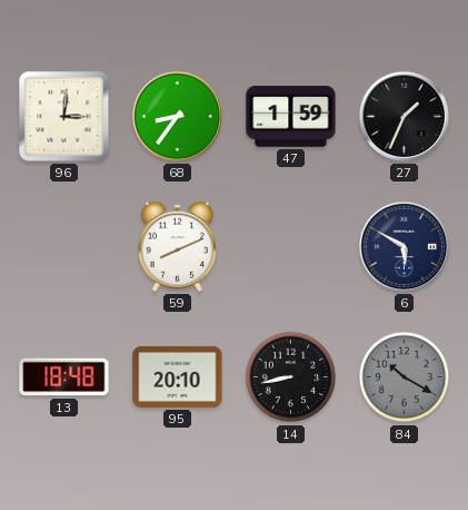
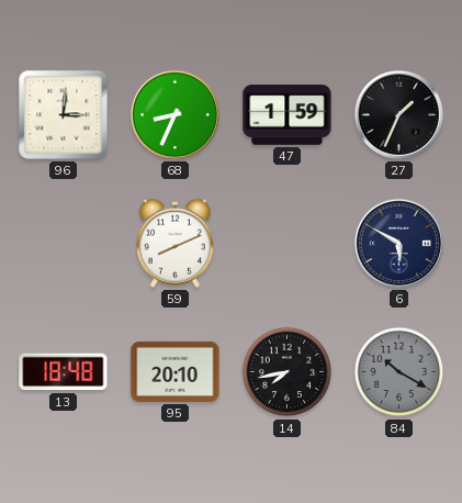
68: 8:36 -> 8:34 (174, 114)
14: 8:43 -> 7:43 (288, 372)
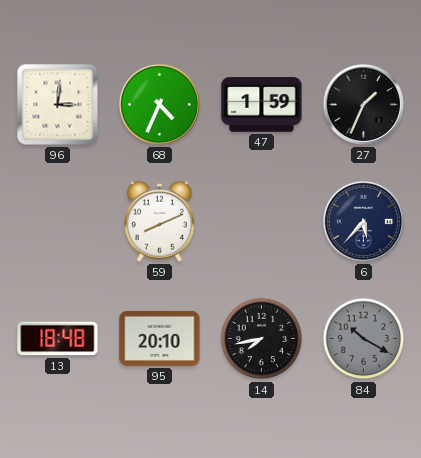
68: 8:34 -> 4:34 (159, 104)
6: 5:50 -> 5:37 (363, 221)
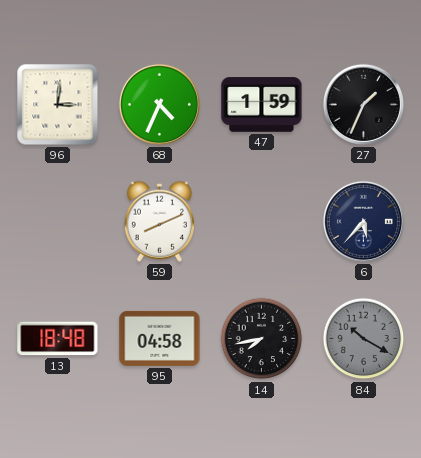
95: 20:10 -> 04:58 (160, 338)
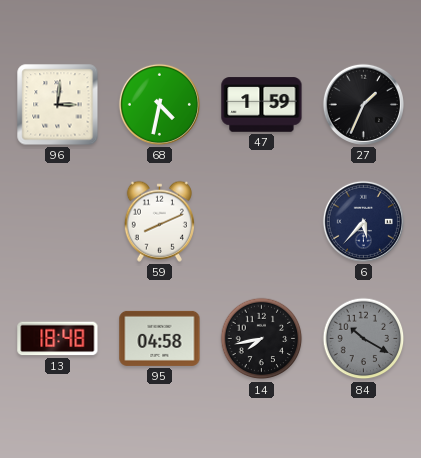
68: 4:34 -> 4:32 (159, 104)
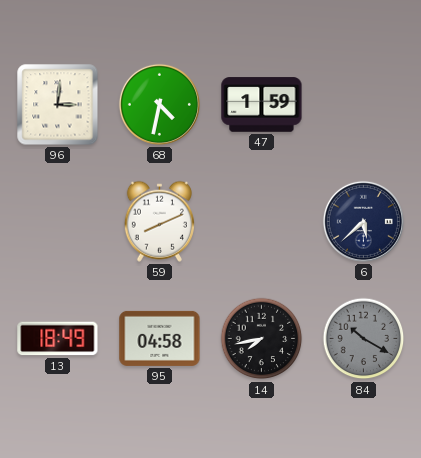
27: 1:34 -> none (363, 104)
6: 5:37 -> 5:38 (363, 221)
13: 18:48 -> 18:49 (58, 339)
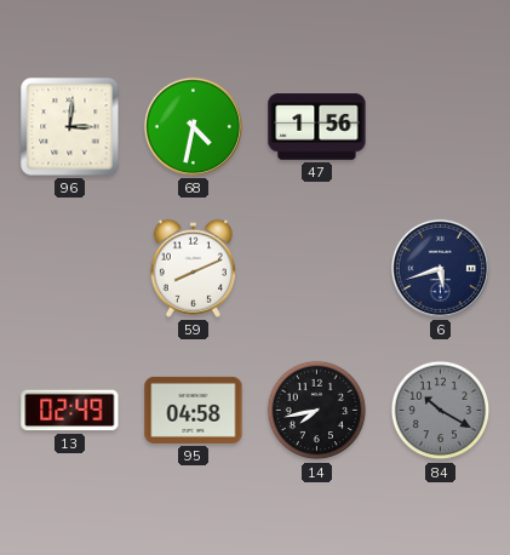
47: 1:59 -> 1:56 (317, 127)
6: 5:38 -> 5:42 (440, 268)
13: 18:49 -> 02:49 (70, 411)
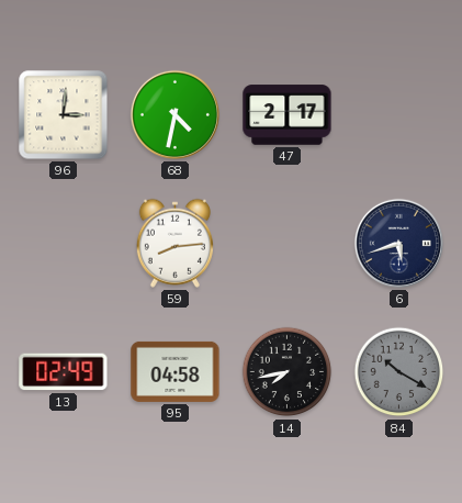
47: 1:56 -> 2:17 (288, 115)
59: 8:11 -> 8:14 (174, 243)
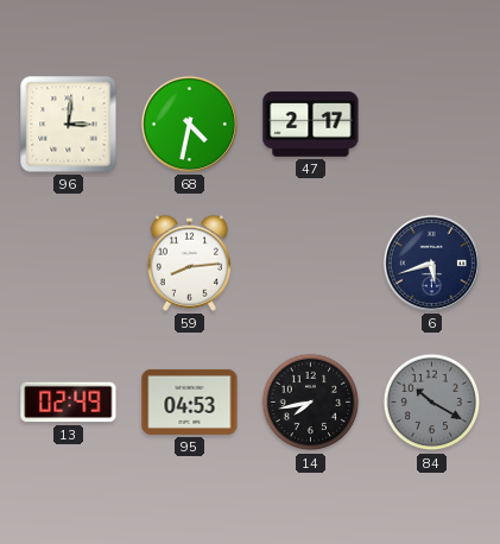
95: 04:58 -> 04:53 (190, 401)
